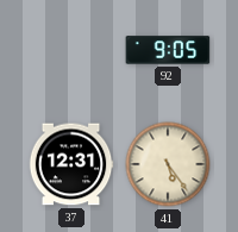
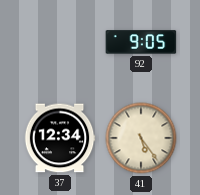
37: 12:31 -> 12:34 (60, 138)
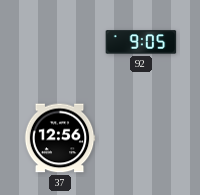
37: 12:34 -> 12:56 (60, 138)
41: 5:24 -> none (141, 138)
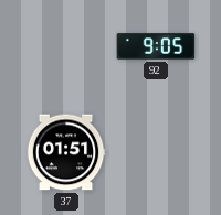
37: 12:56 -> 01:51 (66, 152)
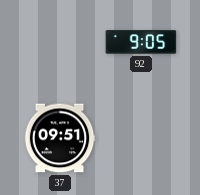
37: 01:51 -> 09:51 (60, 138)
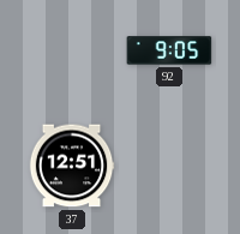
37: 09:51 -> 12:51 (72, 166)
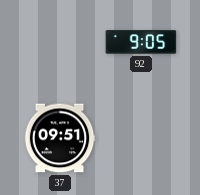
37: 12:51 -> 09:51 (60, 138)
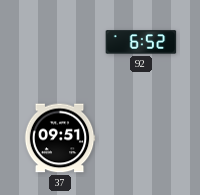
92: 9:05 -> 6:52 (141, 42)
